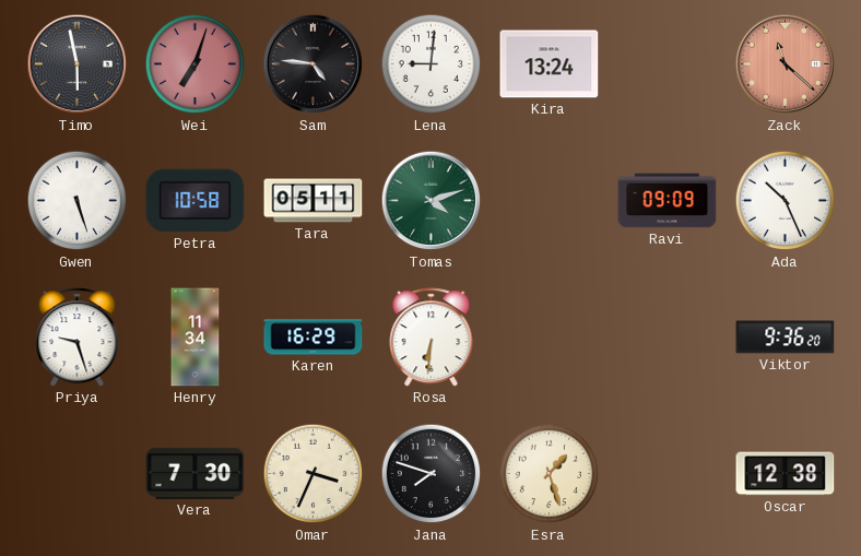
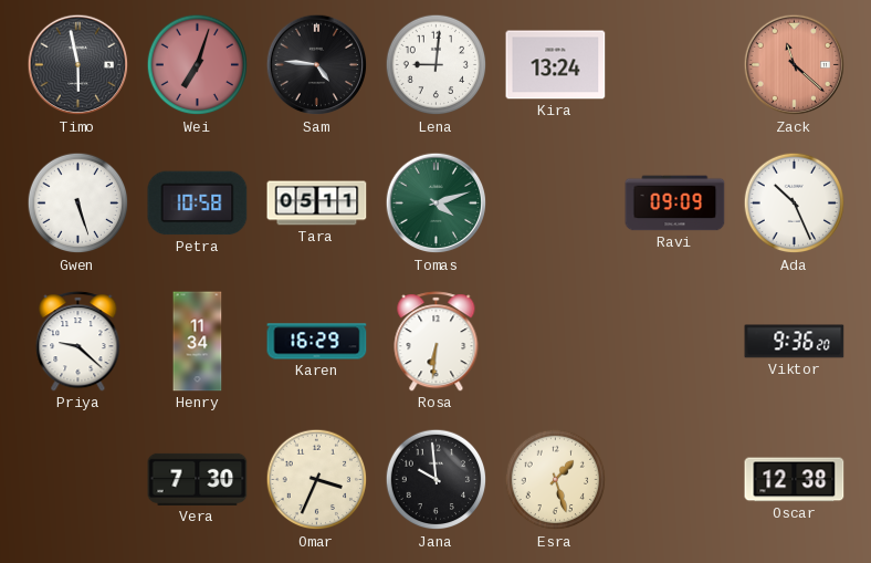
Priya: 9:27 -> 9:22 (78, 342)
Jana: 7:48 -> 9:59 (437, 480)
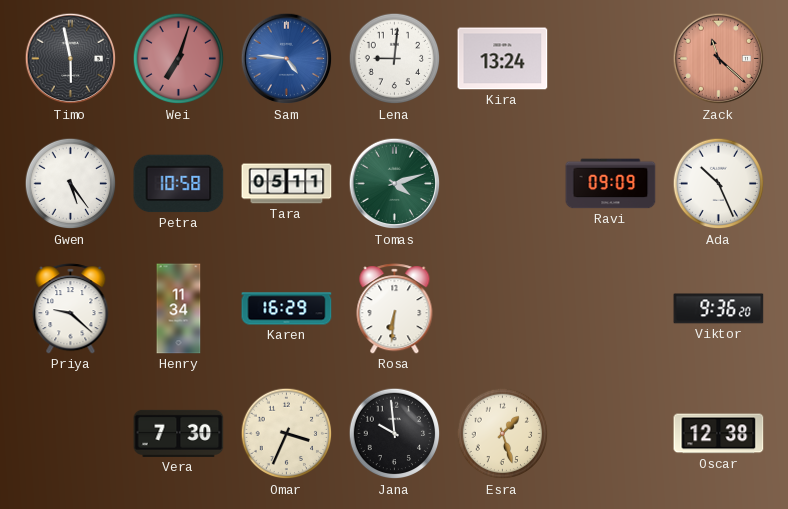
Sam dial: black -> blue (287, 59)
Gwen: 5:27 -> 5:24 (71, 184)
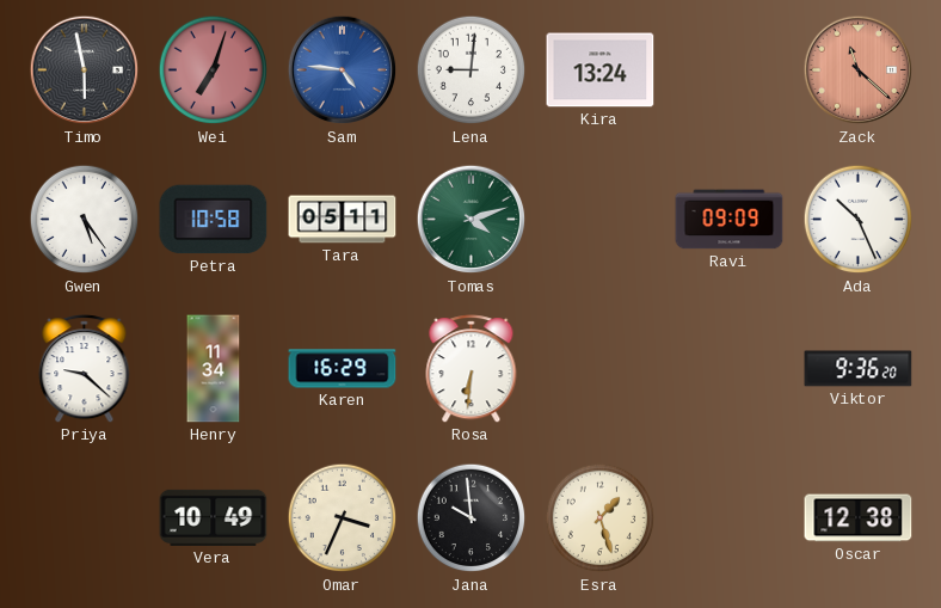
Vera: 7:30 -> 10:49 (214, 517)
